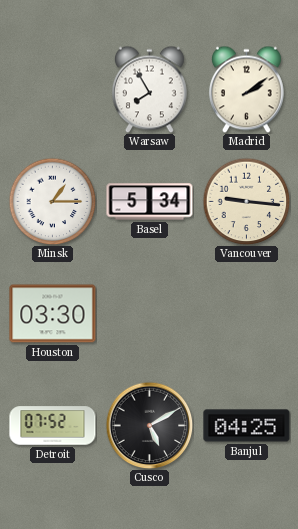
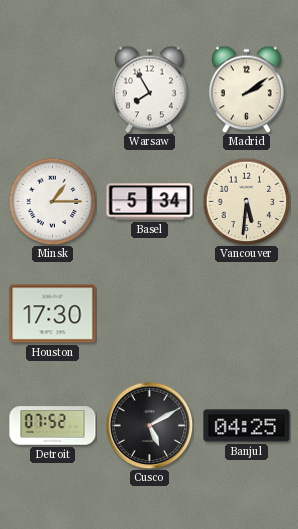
Vancouver: 9:16 -> 5:31 (246, 201)
Houston: 03:30 -> 17:30 (53, 314)
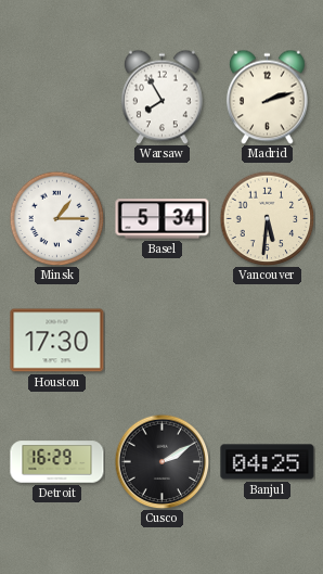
Madrid: 2:09 -> 2:12 (268, 97)
Detroit: 07:52 -> 16:29 (57, 462)
Cusco: 5:10 -> 2:10 (161, 461)
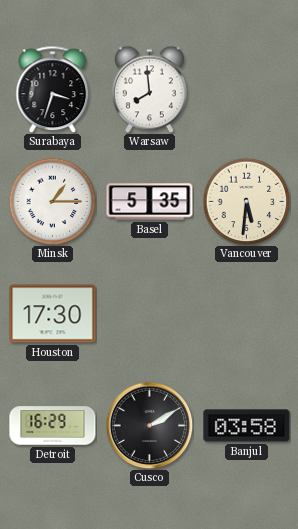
Surabaya: none -> 3:33 (53, 89)
Warsaw: 7:55 -> 7:59 (150, 89)
Madrid: 2:12 -> none (268, 97)
Basel: 5:34 -> 5:35 (150, 202)
Banjul: 04:25 -> 03:58 (247, 426)
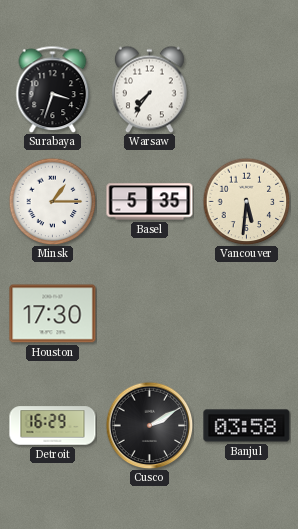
Warsaw: 7:59 -> 7:36 (150, 89)
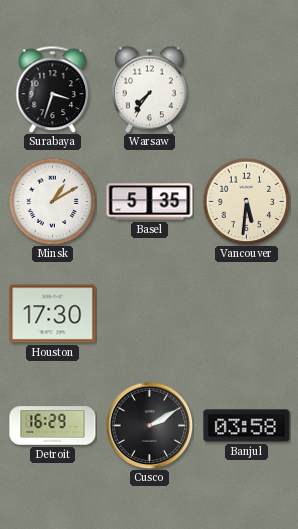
Minsk: 1:15 -> 1:10 (52, 201)
